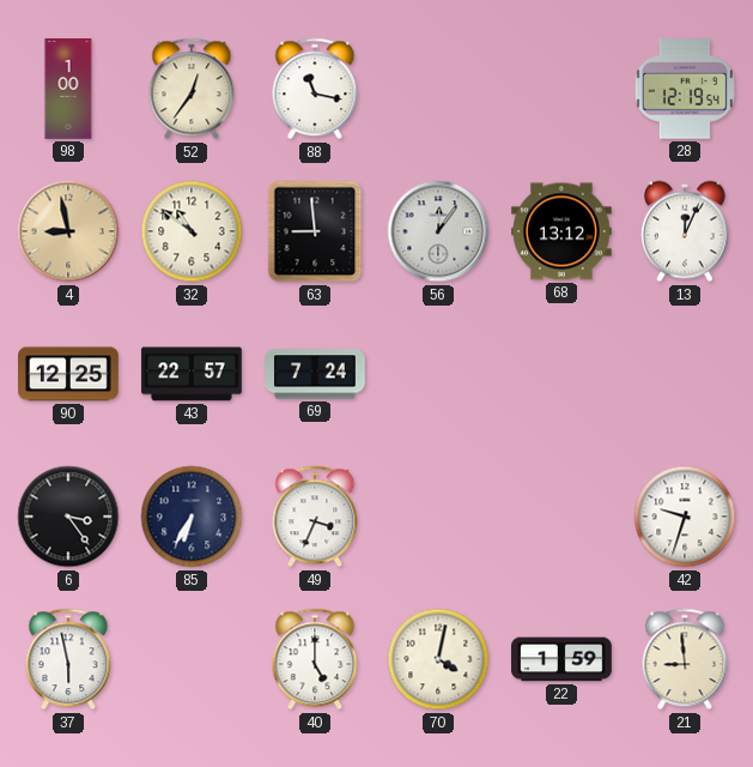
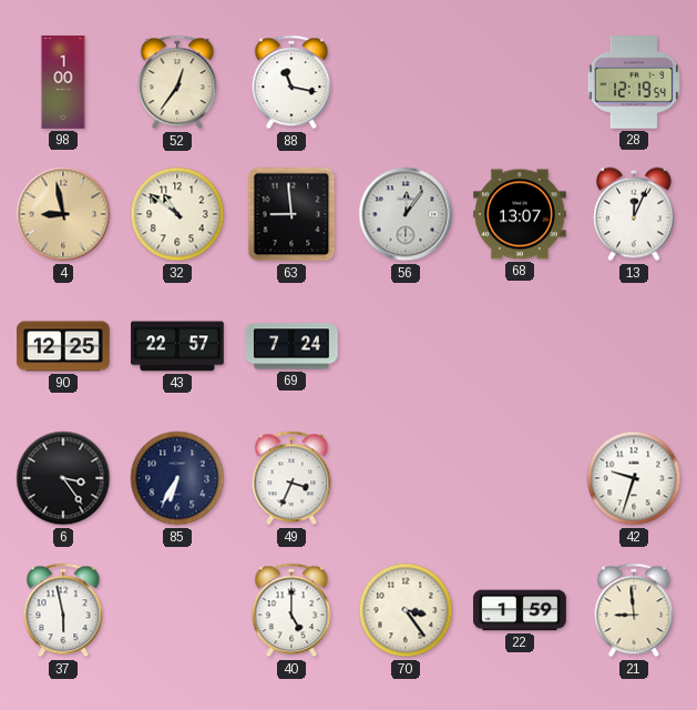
68: 13:12 -> 13:07 (520, 214)
70: 4:02 -> 3:24 (406, 610)
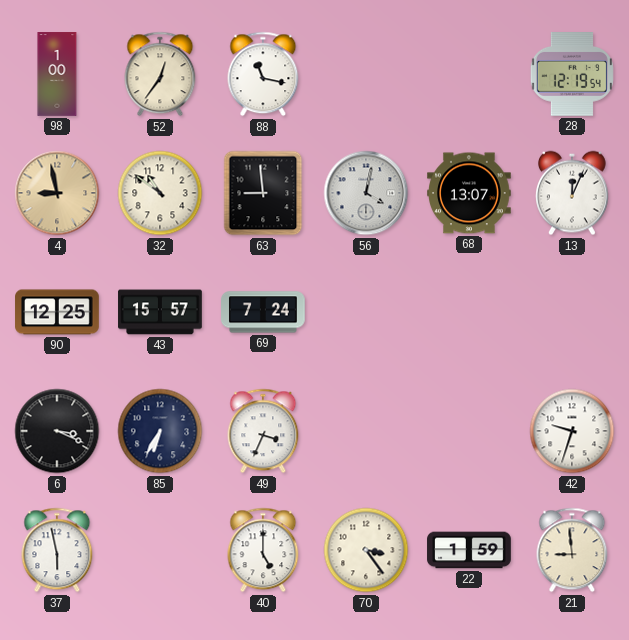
56: 12:06 -> 4:02 (366, 193)
43: 22:57 -> 15:57 (160, 312)
6: 3:24 -> 3:19 (57, 431)
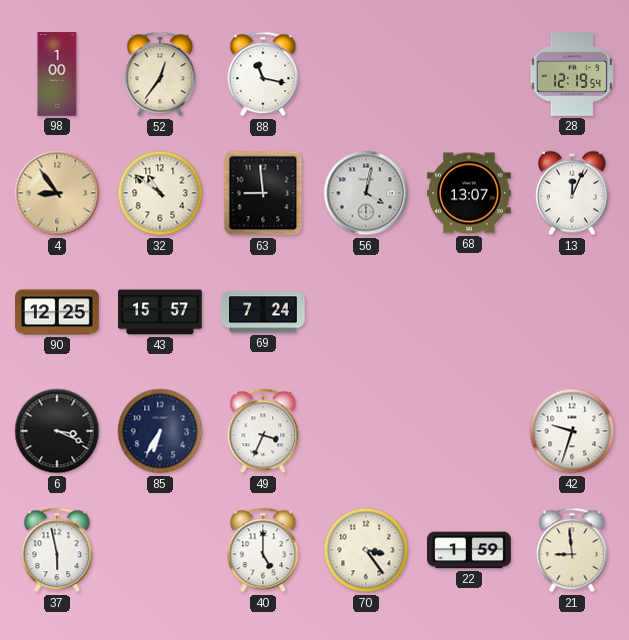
4: 8:58 -> 8:54 (57, 193)
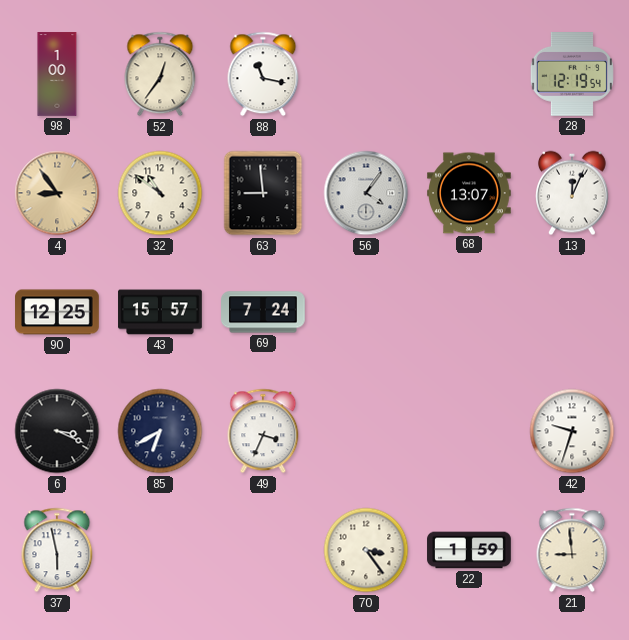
56: 4:02 -> 4:06 (366, 193)
85: 6:35 -> 6:40 (160, 431)
40: 5:00 -> none (263, 550)
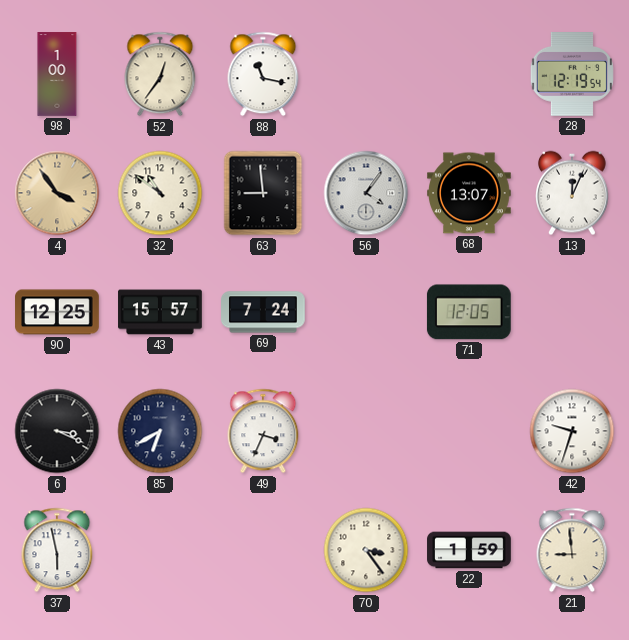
4: 8:54 -> 3:54 (57, 193)
71: none -> 12:05 (469, 312)
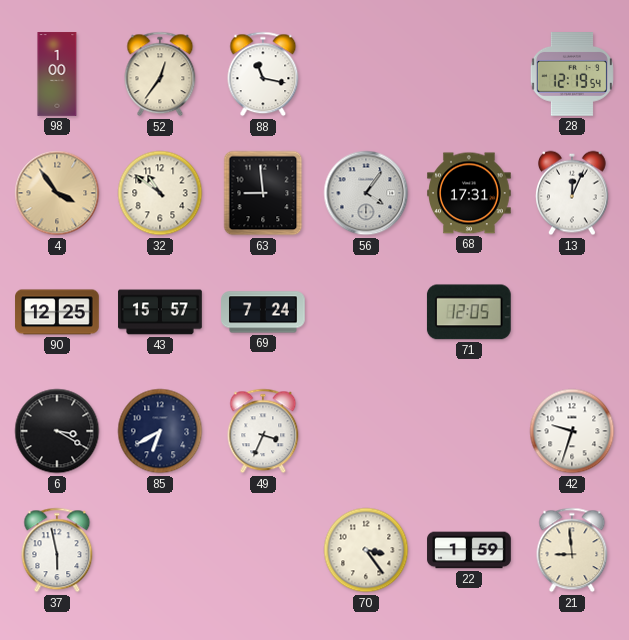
68: 13:07 -> 17:31 (469, 193)
6: 3:19 -> 3:20 (57, 431)
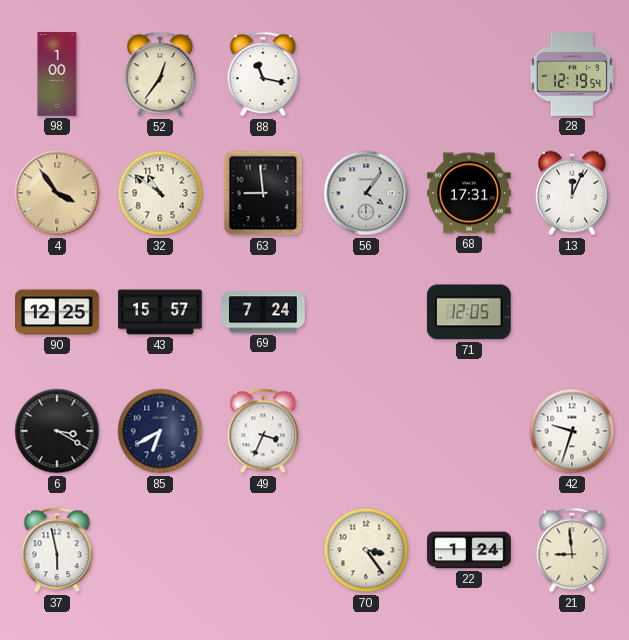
22: 1:59 -> 1:24 (469, 550)
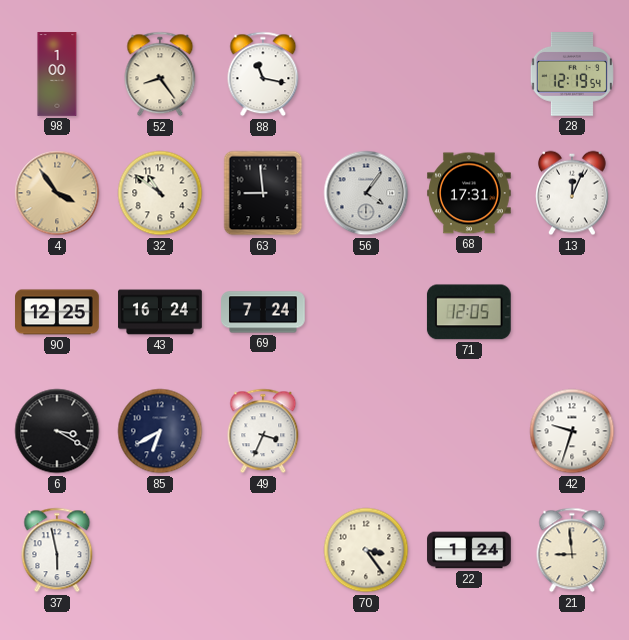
52: 12:36 -> 8:24 (160, 74)
43: 15:57 -> 16:24 (160, 312)
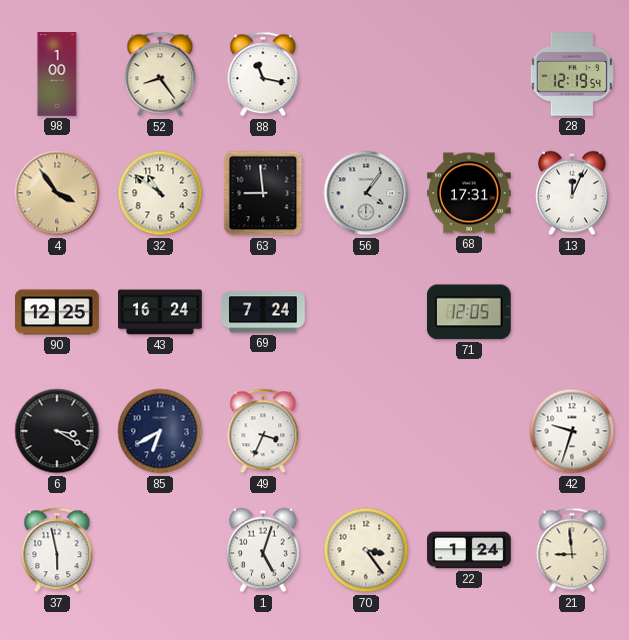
1: none -> 5:03 (264, 550)
